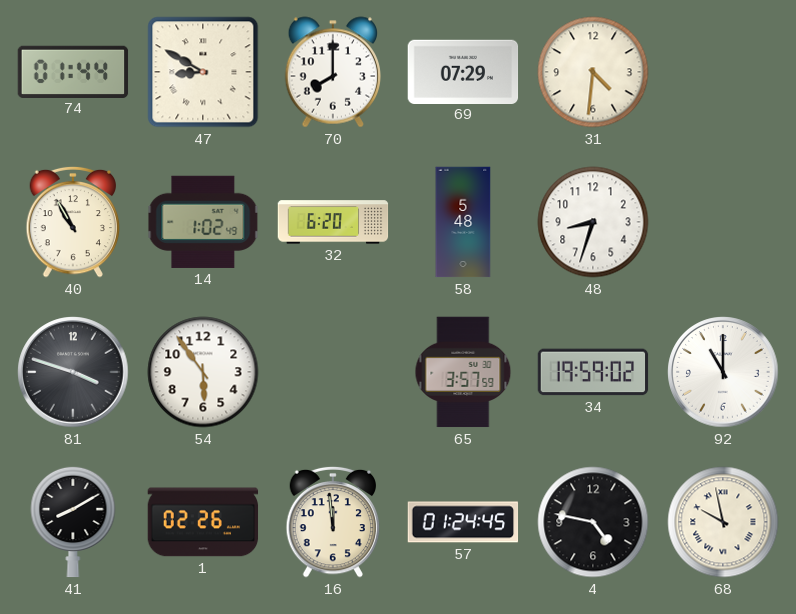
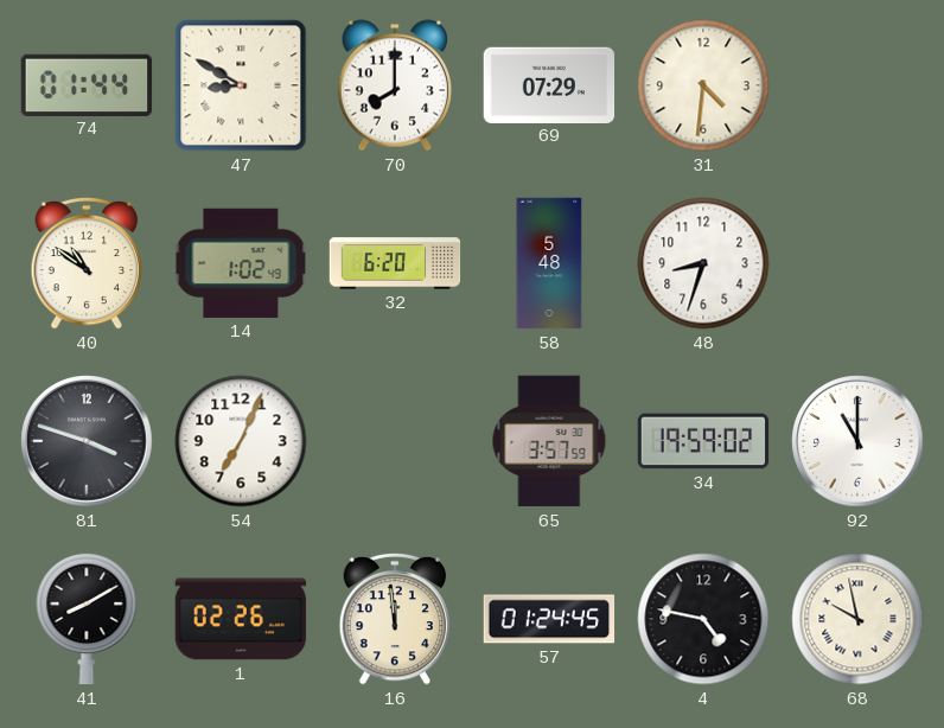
40: 10:55 -> 10:51 (87, 263)
54: 5:54 -> 7:04 (241, 441)
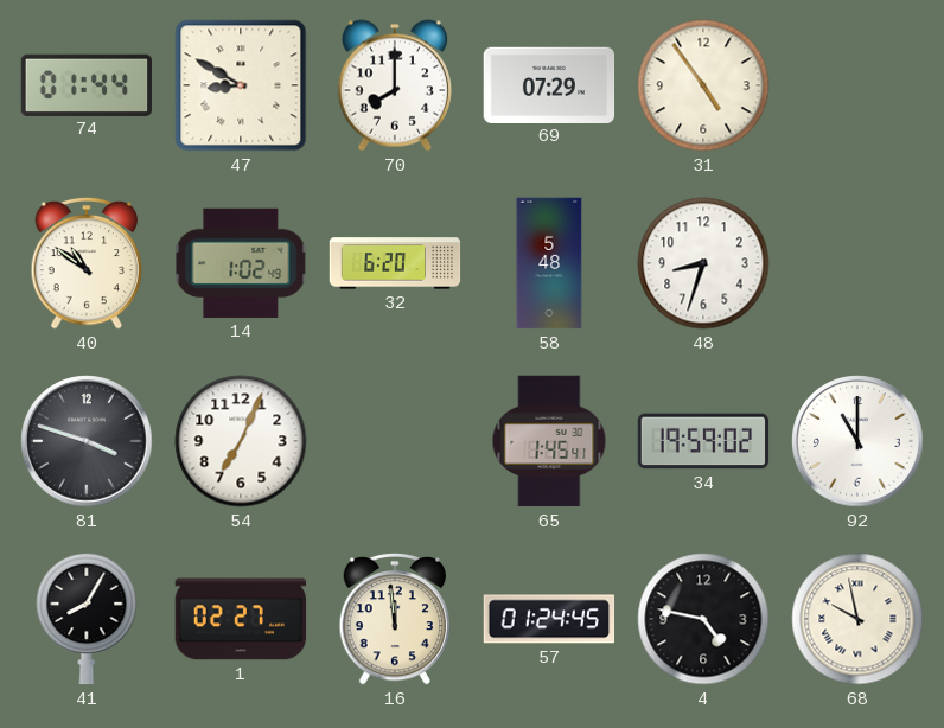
31: 4:31 -> 4:54 (703, 85)
65: 3:57 -> 1:45 (549, 441)
41: 8:10 -> 8:05 (87, 619)
1: 02:26 -> 02:27 (241, 619)
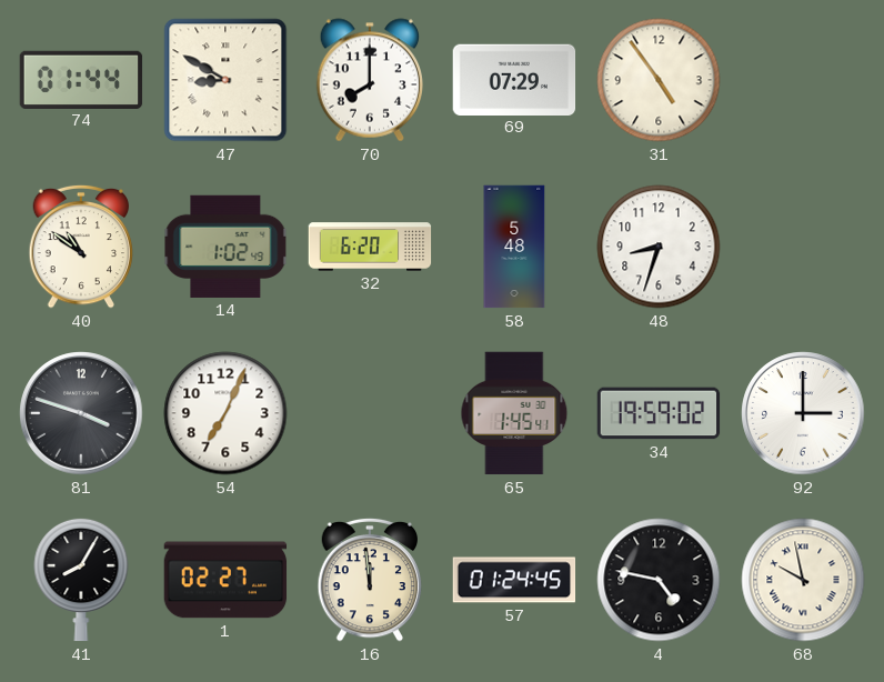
92: 11:00 -> 3:00 (803, 413)
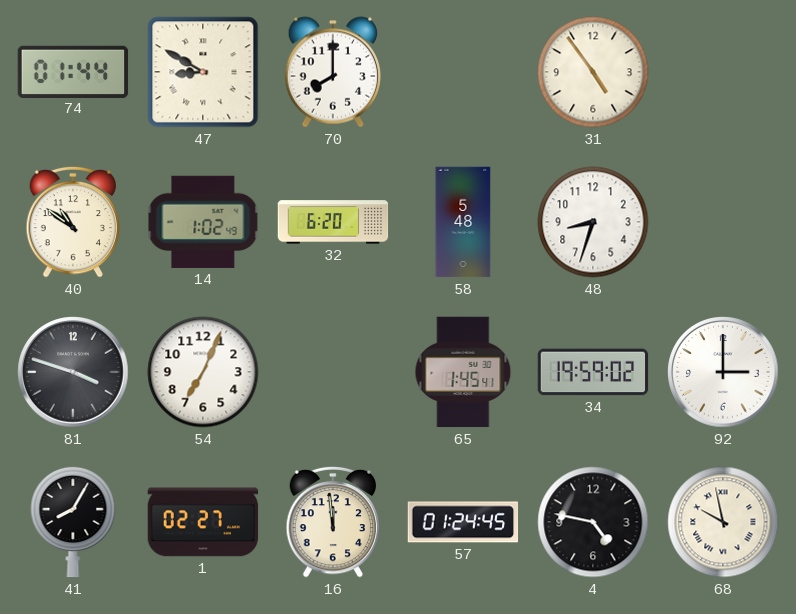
69: 07:29 -> none (514, 79)
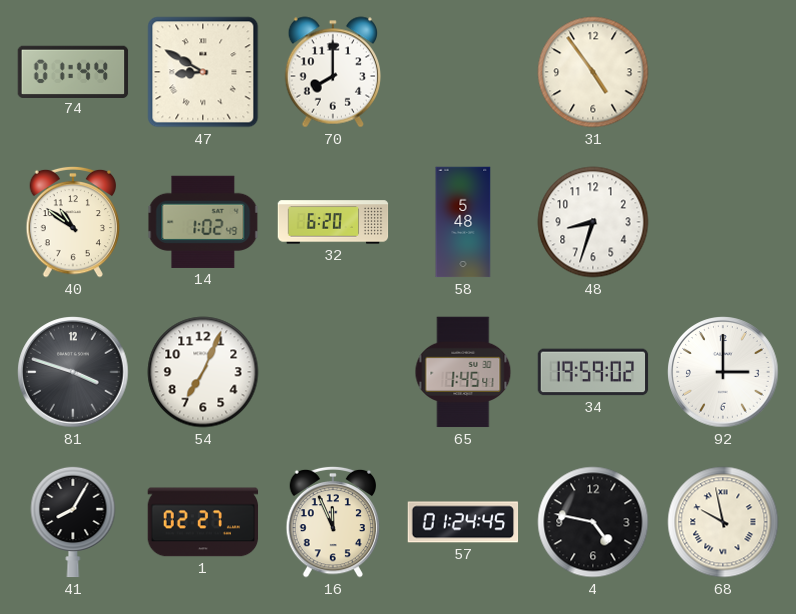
16: 11:59 -> 11:56 (333, 522)
